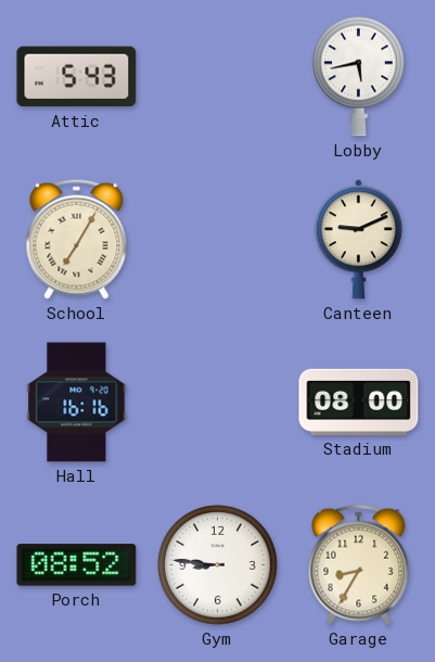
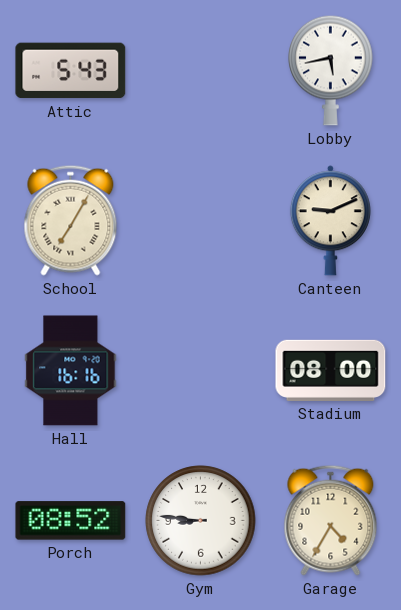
Garage: 8:35 -> 4:35 (331, 520)
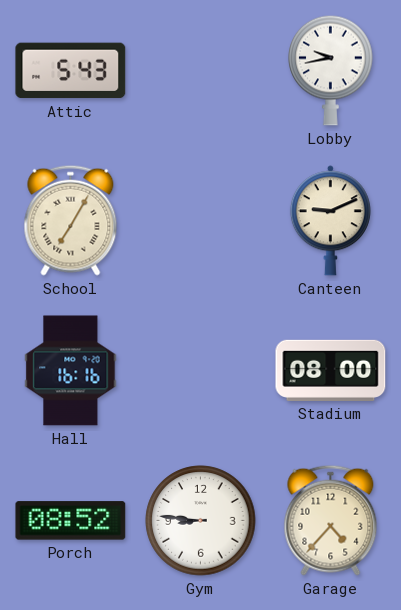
Lobby: 5:43 -> 9:43 (331, 70)
Garage: 4:35 -> 4:37 (331, 520)
